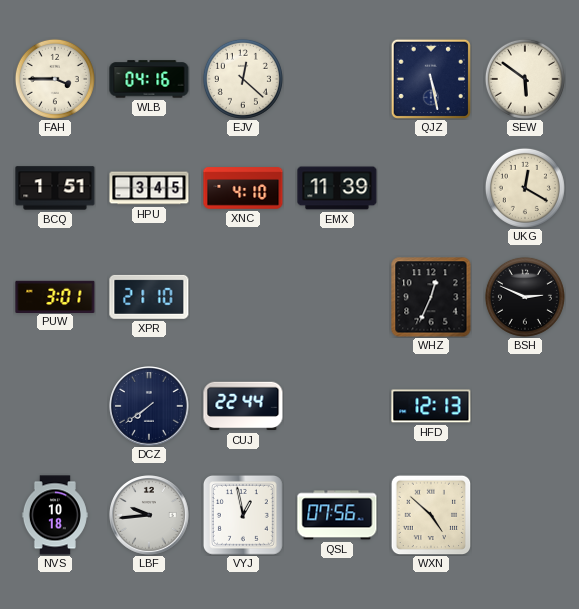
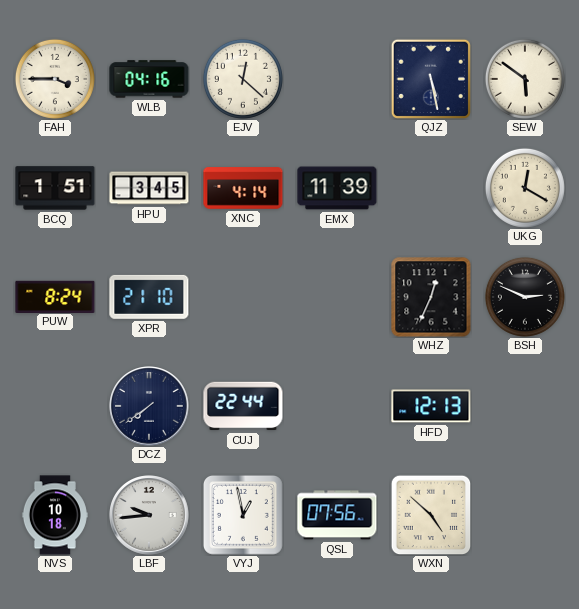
XNC: 4:10 -> 4:14 (243, 188)
PUW: 3:01 -> 8:24 (55, 296)
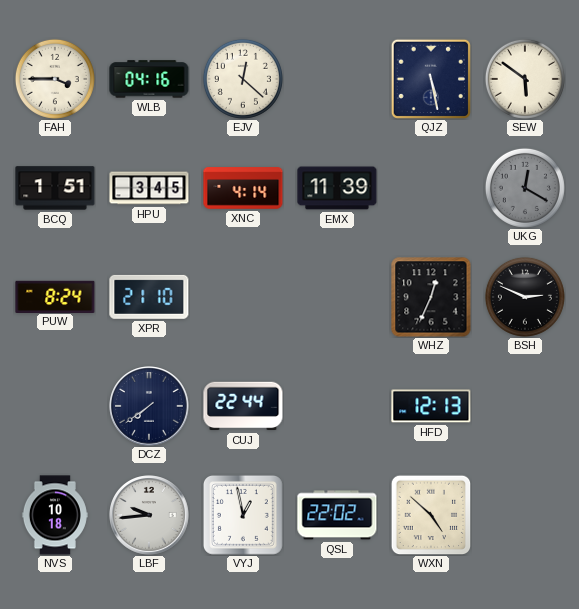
UKG dial: cream -> grey (525, 188)
QSL: 07:56 -> 22:02 (337, 515)
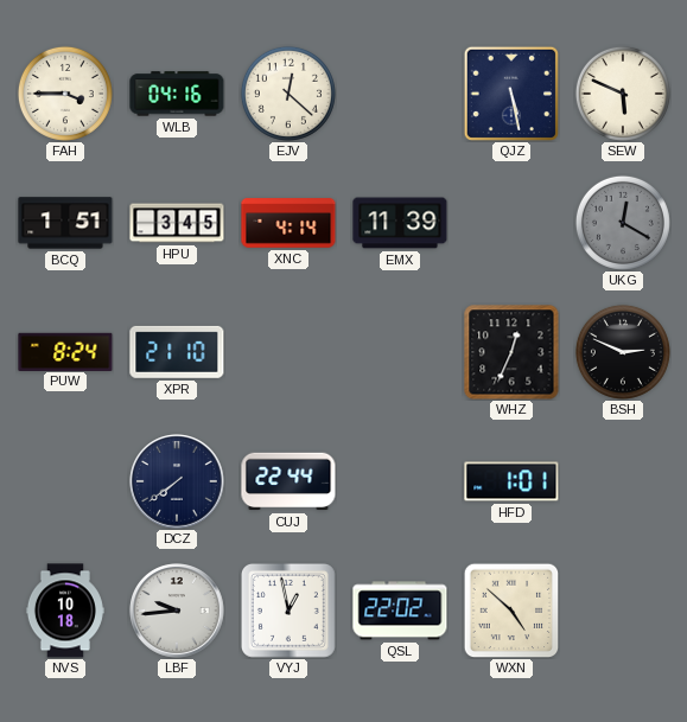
SEW: 5:51 -> 5:49 (623, 94)
HFD: 12:13 -> 1:01 (511, 481)
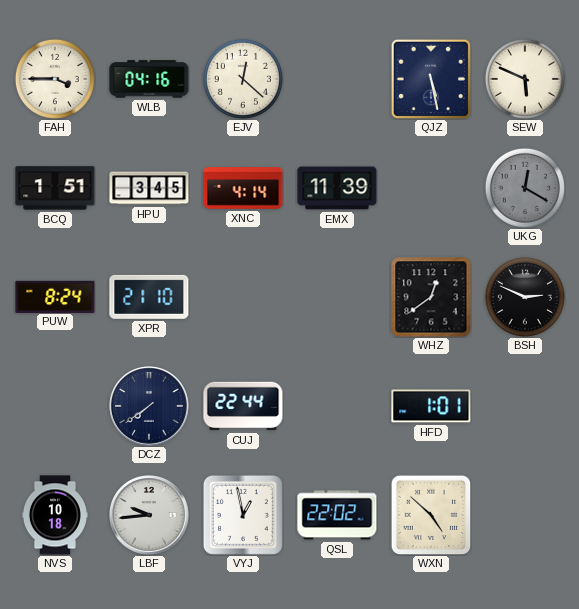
WHZ: 12:34 -> 12:39 (431, 297)
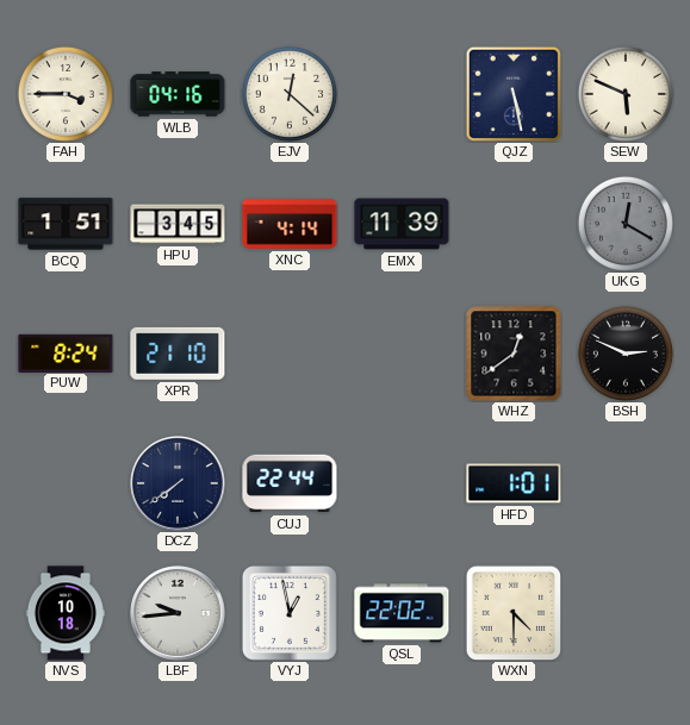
WXN: 4:52 -> 4:30 (514, 613)
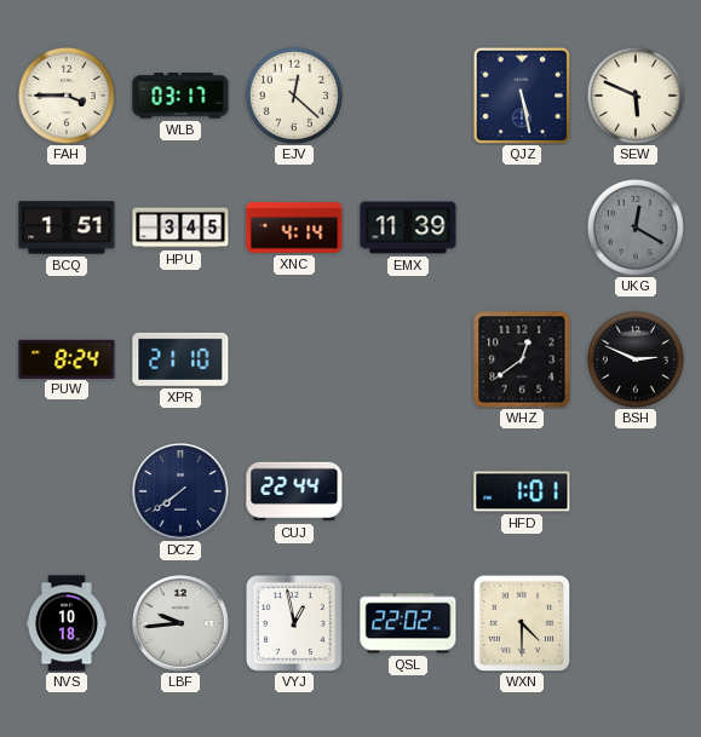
WLB: 04:16 -> 03:17 (180, 96)
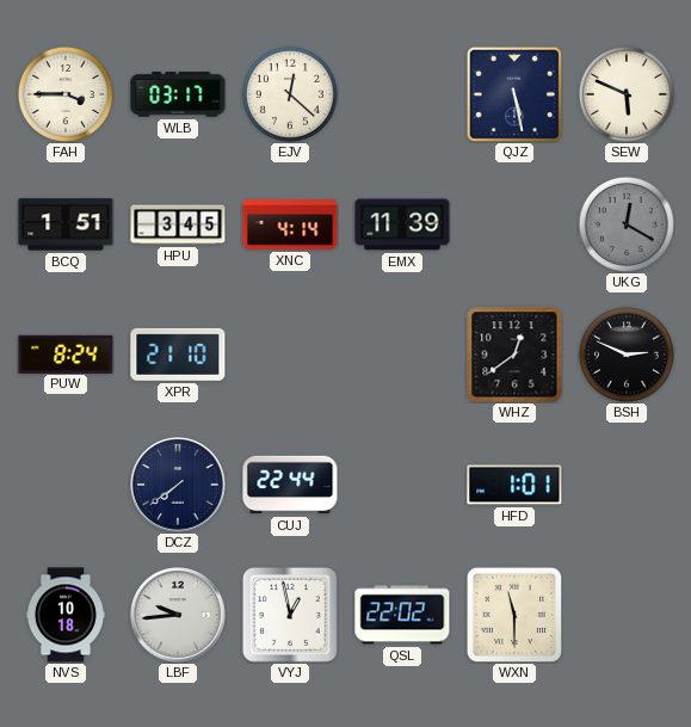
WXN: 4:30 -> 11:30 (514, 615)
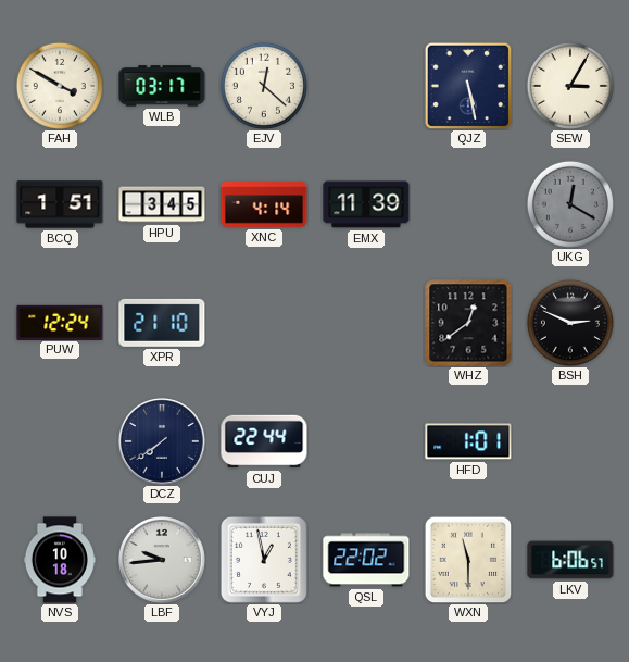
FAH: 3:45 -> 3:50 (60, 86)
SEW: 5:49 -> 3:05 (570, 86)
PUW: 8:24 -> 12:24 (60, 322)
LKV: none -> 6:06 (570, 560)
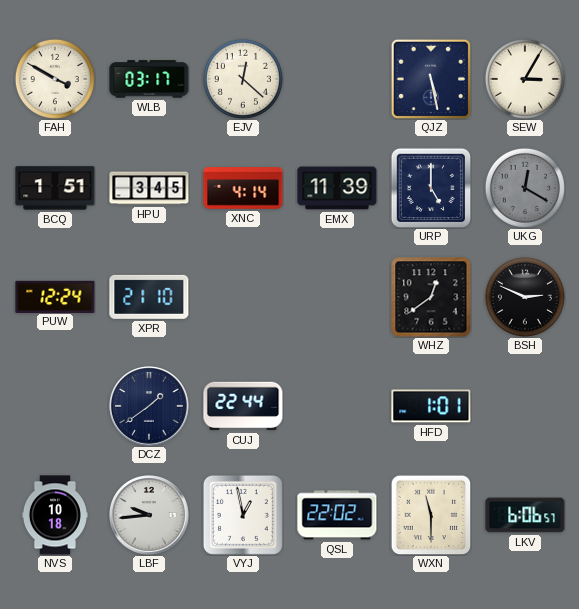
URP: none -> 5:00 (431, 188)
DCZ: 7:39 -> 1:39 (149, 406)
